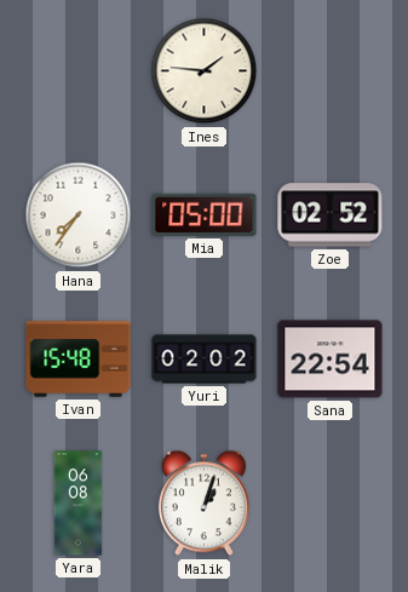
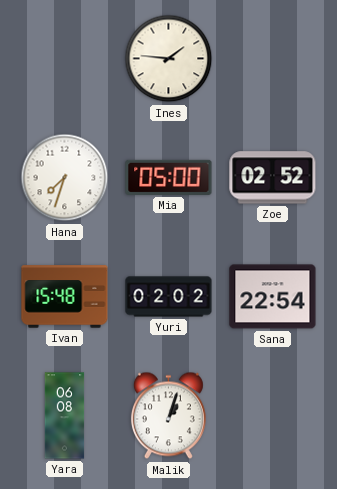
Hana: 7:36 -> 7:33 (65, 178)
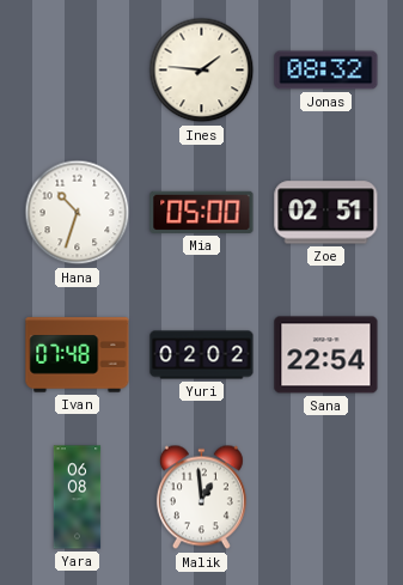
Jonas: none -> 08:32 (326, 71)
Hana: 7:33 -> 10:33 (78, 213)
Zoe: 02:52 -> 02:51 (326, 213)
Ivan: 15:48 -> 07:48 (78, 355)
Malik: 1:03 -> 12:59 (201, 498)
